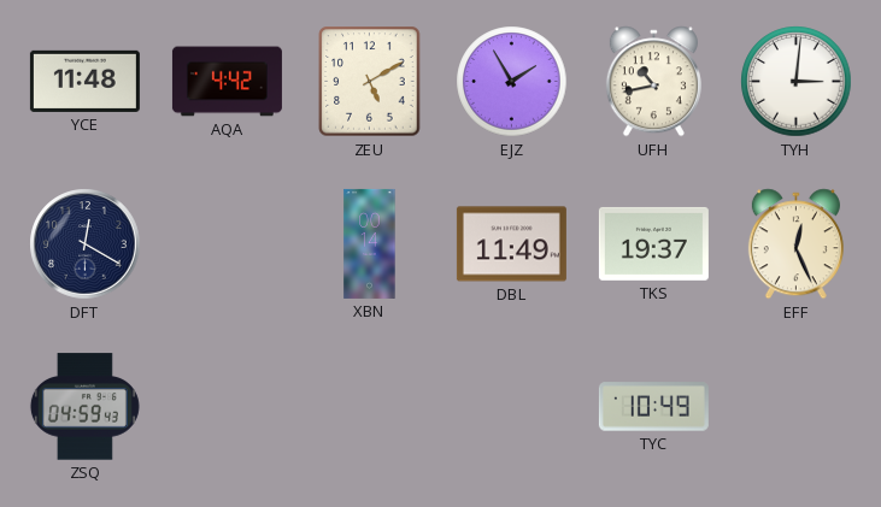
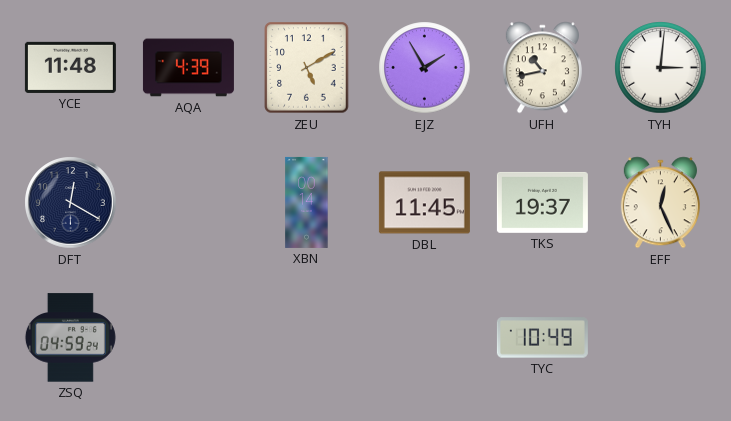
AQA: 4:42 -> 4:39 (188, 68)
DBL: 11:49 -> 11:45 (424, 203)
ZSQ: 04:59:43 -> 04:59:24 (70, 338)
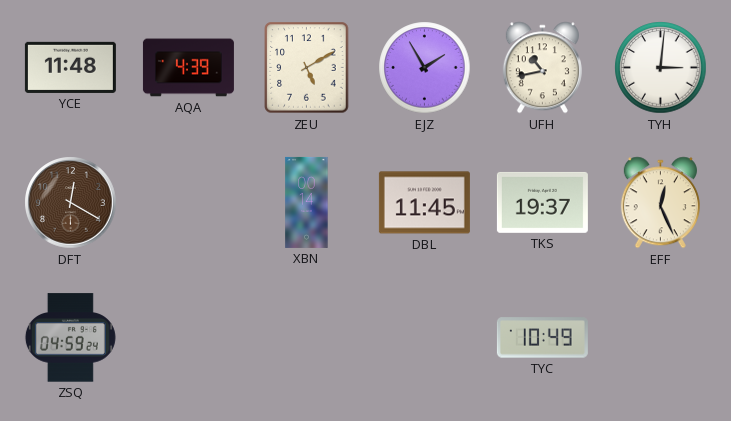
DFT dial: navy -> brown (71, 203)
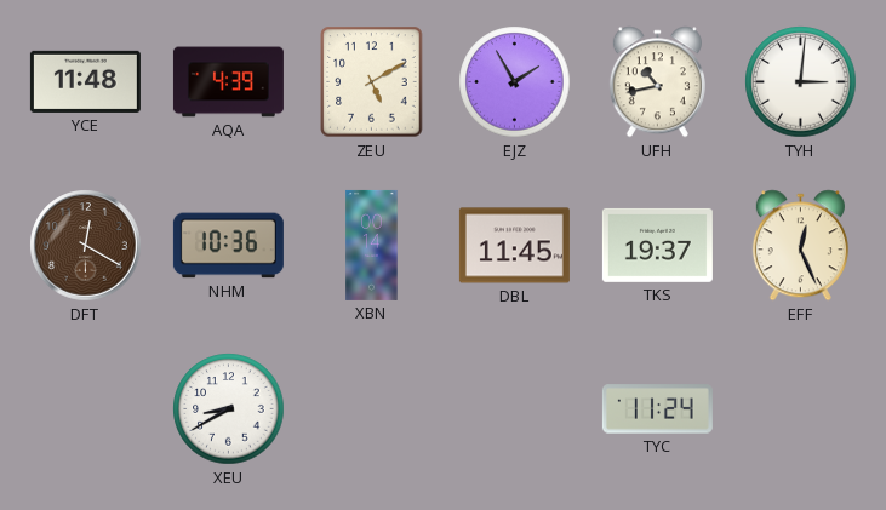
NHM: none -> 10:36 (228, 246)
ZSQ: 04:59 -> none (70, 338)
XEU: none -> 8:40 (229, 409)
TYC: 10:49 -> 11:24 (657, 409)
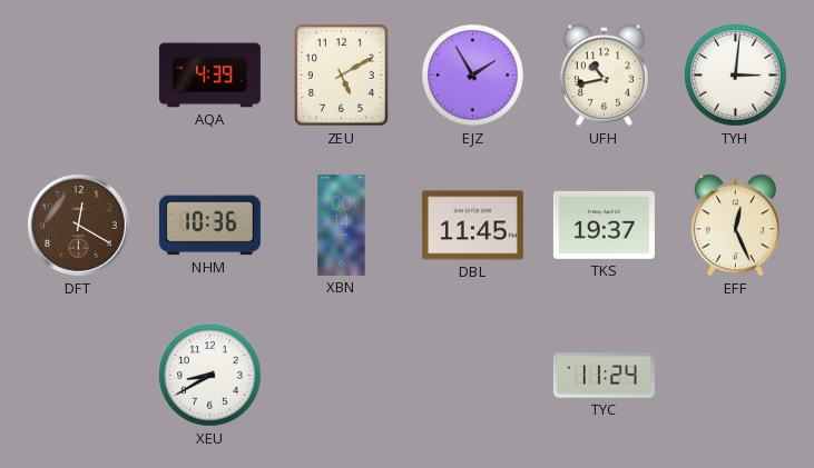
YCE: 11:48 -> none (85, 81)
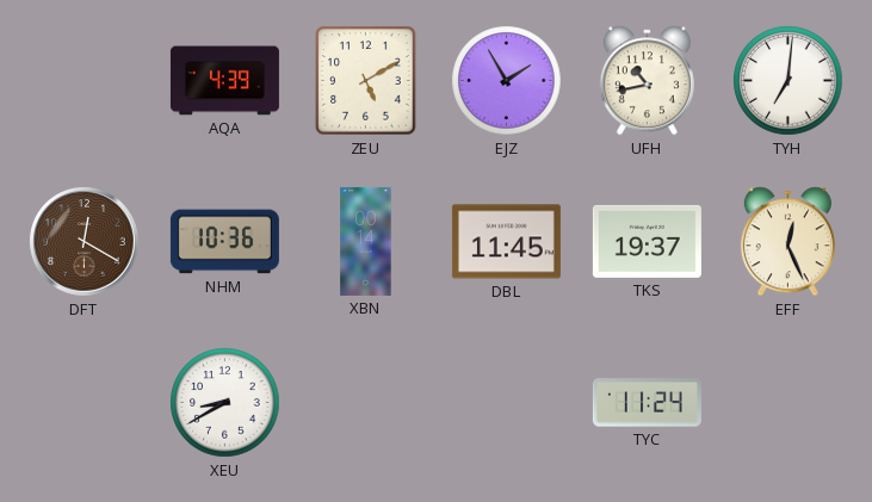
TYH: 3:01 -> 7:01 (788, 81)
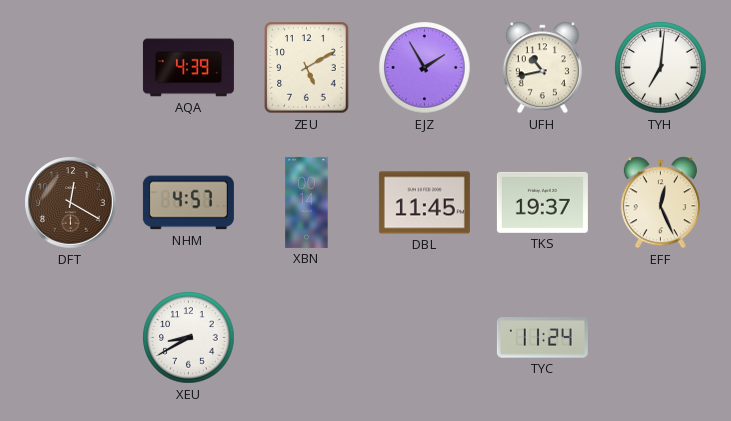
NHM: 10:36 -> 4:57 (188, 203)
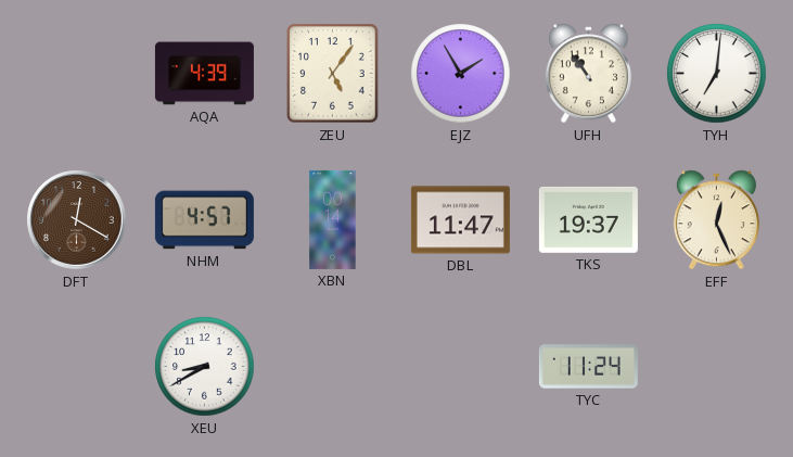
ZEU: 5:10 -> 5:06 (333, 74)
UFH: 10:43 -> 10:54 (588, 74)
DBL: 11:45 -> 11:47 (460, 220)
